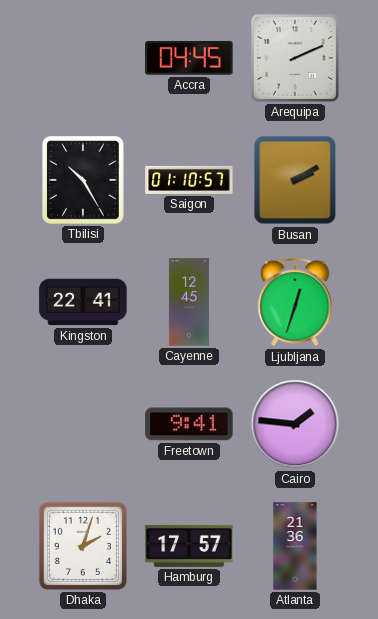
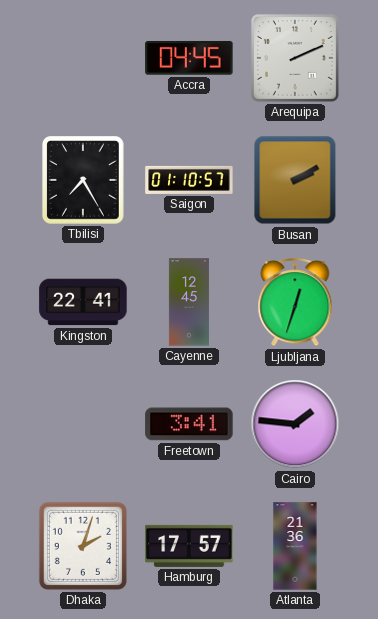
Tbilisi: 10:25 -> 7:25 (84, 181)
Freetown: 9:41 -> 3:41 (189, 424)
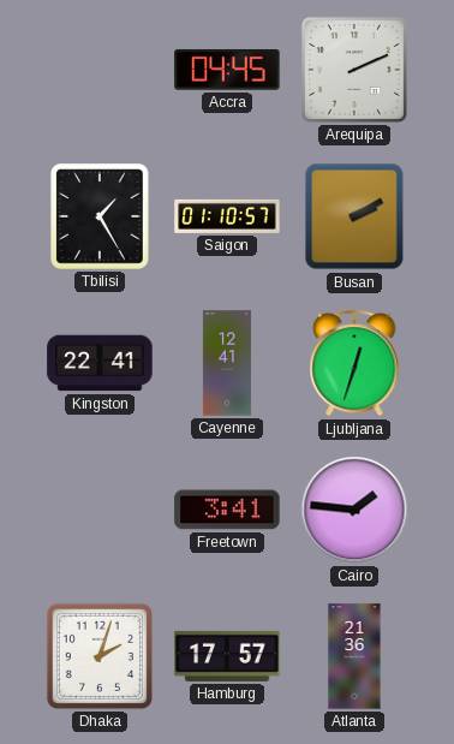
Tbilisi: 7:25 -> 1:25 (101, 218)
Cayenne: 12:45 -> 12:41 (227, 363)
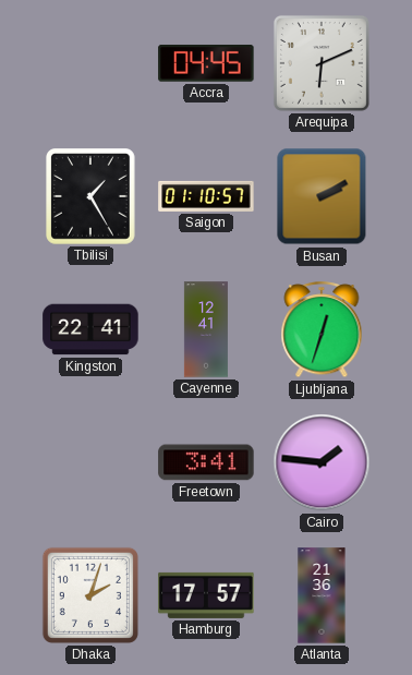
Arequipa: 2:11 -> 6:11 (322, 63)
